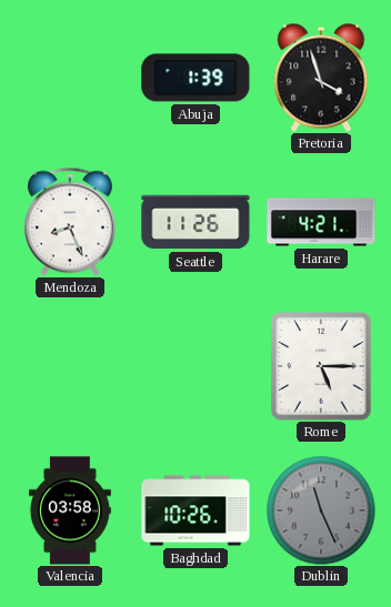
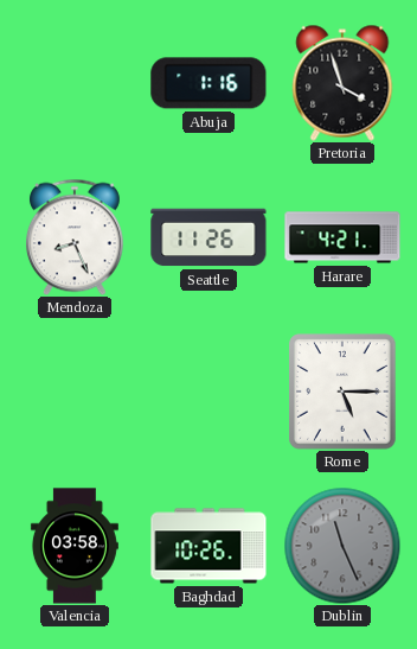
Abuja: 1:39 -> 1:16 (208, 83)
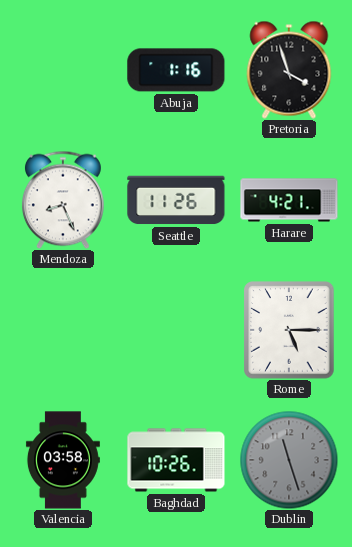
Dublin: 11:26 -> 11:27 (289, 460)
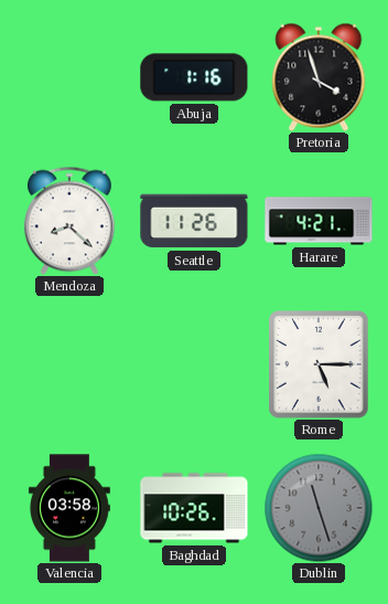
Mendoza: 8:26 -> 8:22 (69, 221)
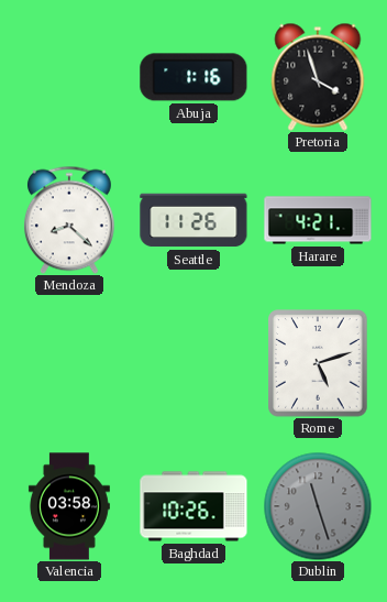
Rome: 5:15 -> 5:12 (318, 363)
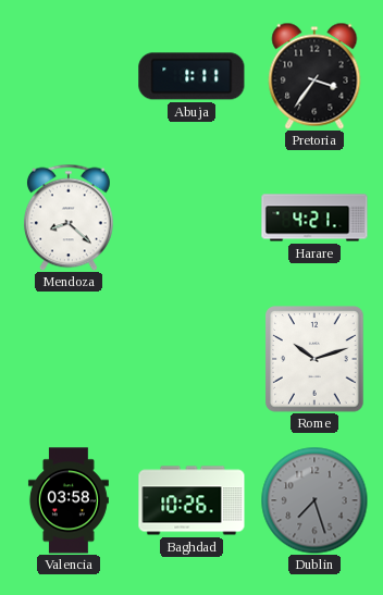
Abuja: 1:16 -> 1:11 (191, 76)
Pretoria: 3:57 -> 3:36 (314, 76)
Seattle: 11:26 -> none (193, 220)
Rome: 5:12 -> 10:12 (314, 359)
Dublin: 11:27 -> 7:27 (314, 500)
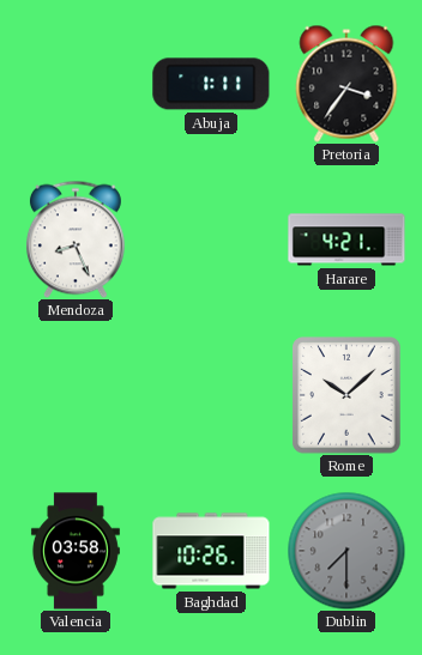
Mendoza: 8:22 -> 8:26 (76, 239)
Rome: 10:12 -> 10:08 (346, 395)
Dublin: 7:27 -> 7:30 (346, 551)
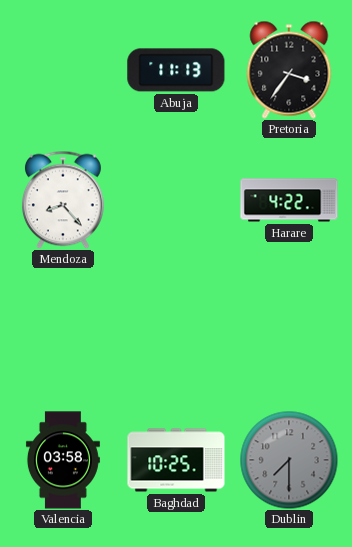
Abuja: 1:11 -> 11:13 (176, 70)
Mendoza: 8:26 -> 8:23 (63, 200)
Harare: 4:21 -> 4:22 (289, 200)
Rome: 10:08 -> none (346, 395)
Baghdad: 10:26 -> 10:25 (176, 460)
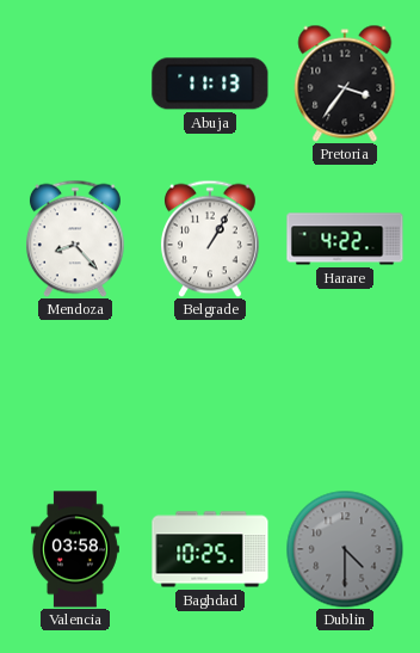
Belgrade: none -> 1:05 (210, 239)
Dublin: 7:30 -> 4:30 (345, 549)
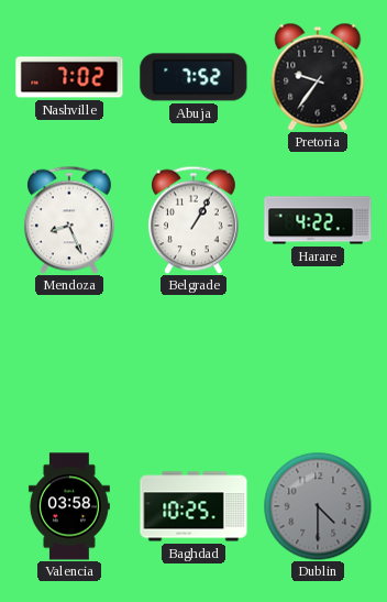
Nashville: none -> 7:02 (69, 77)
Abuja: 11:13 -> 7:52 (193, 77)
Pretoria: 3:36 -> 9:36 (318, 77)
Mendoza: 8:23 -> 8:26 (69, 220)
